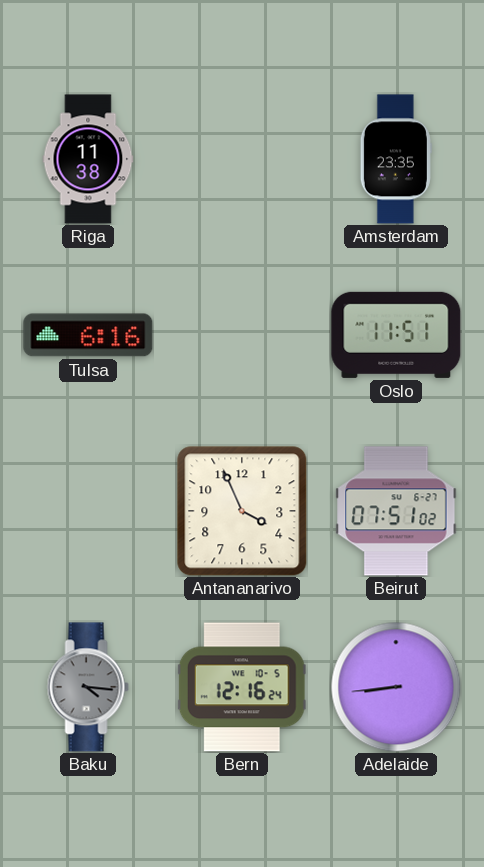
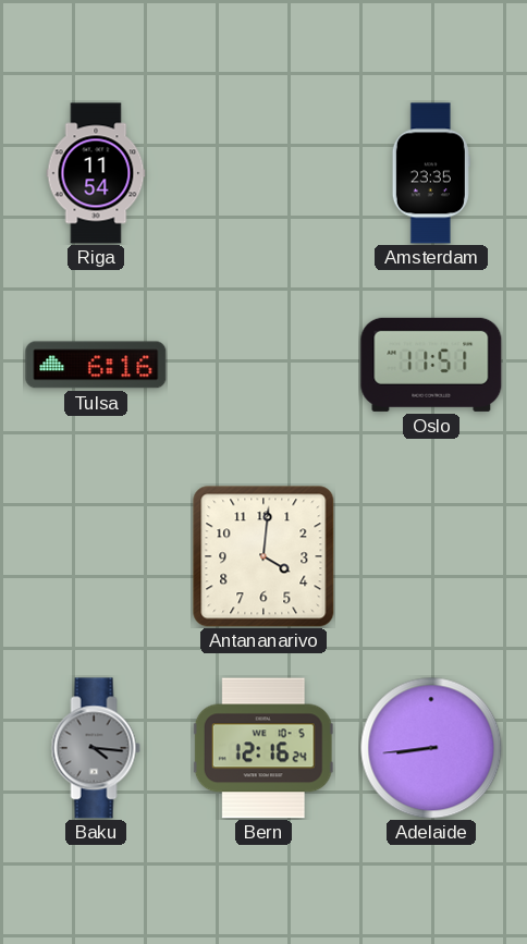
Riga: 11:38 -> 11:54 (96, 173)
Antananarivo: 3:56 -> 4:01 (263, 556)
Beirut: 07:51 -> none (396, 511)
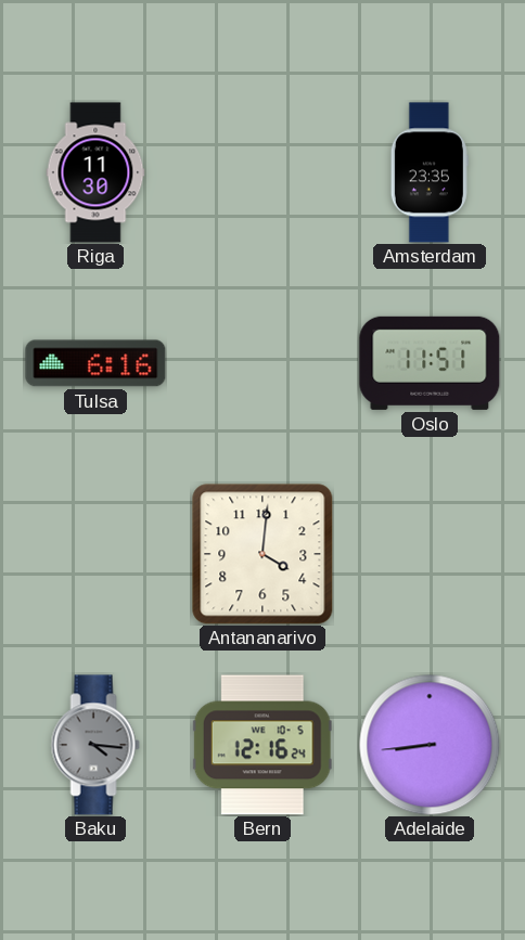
Riga: 11:54 -> 11:30 (95, 172)
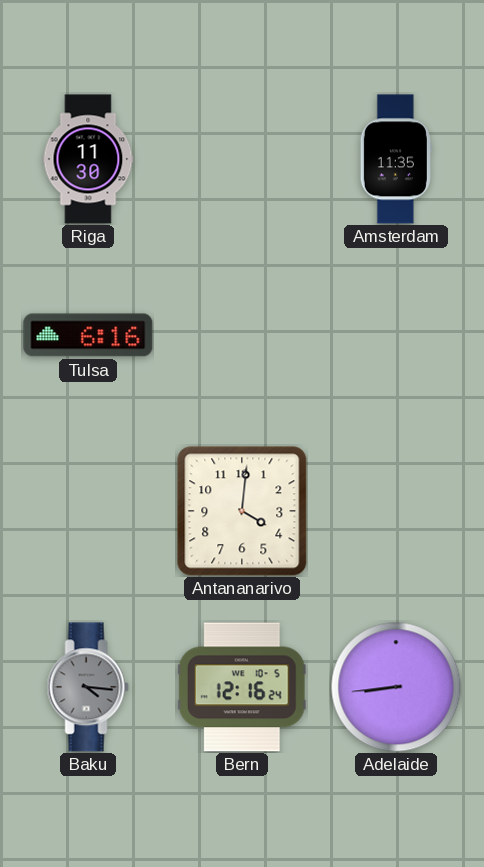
Amsterdam: 23:35 -> 11:35 (396, 159)
Oslo: 11:51 -> none (430, 363)
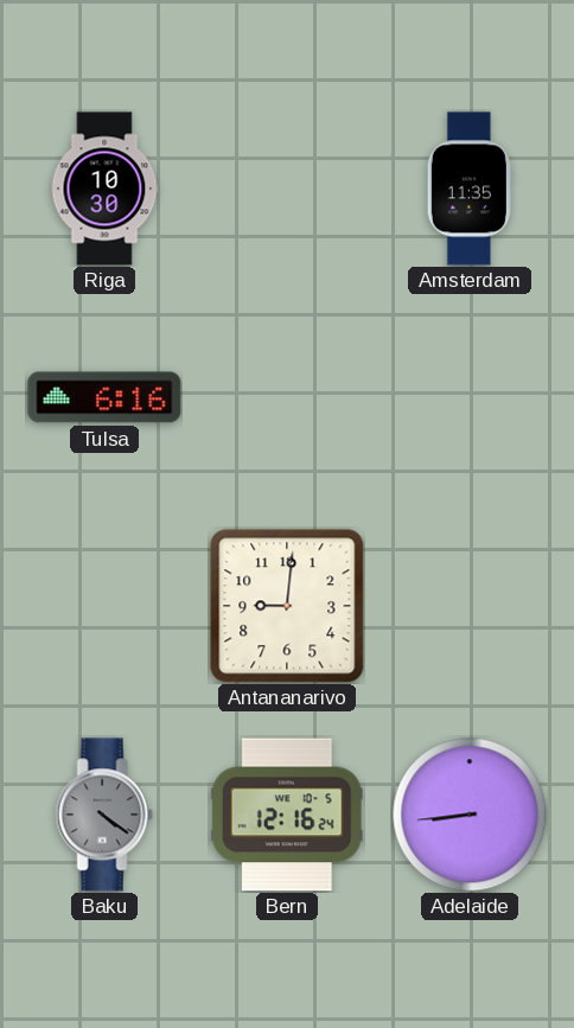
Riga: 11:30 -> 10:30 (104, 189)
Antananarivo: 4:01 -> 9:01 (287, 606)
Baku: 4:16 -> 4:21 (104, 815)
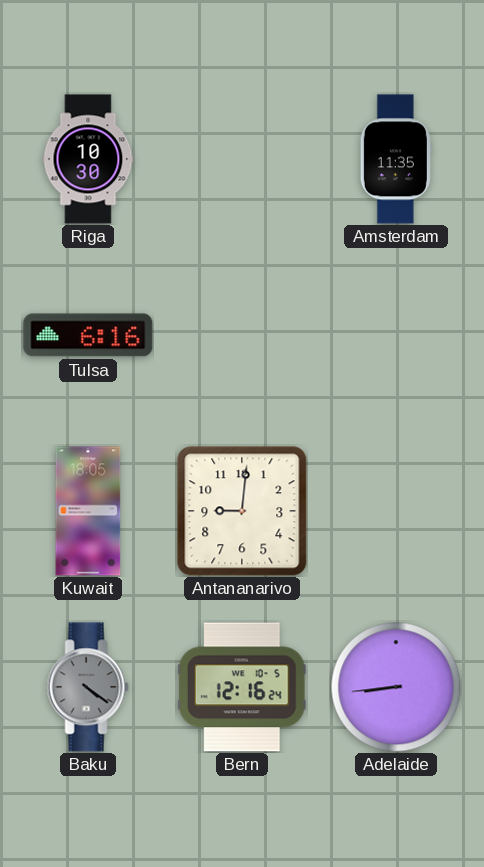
Kuwait: none -> 18:05 (88, 511)
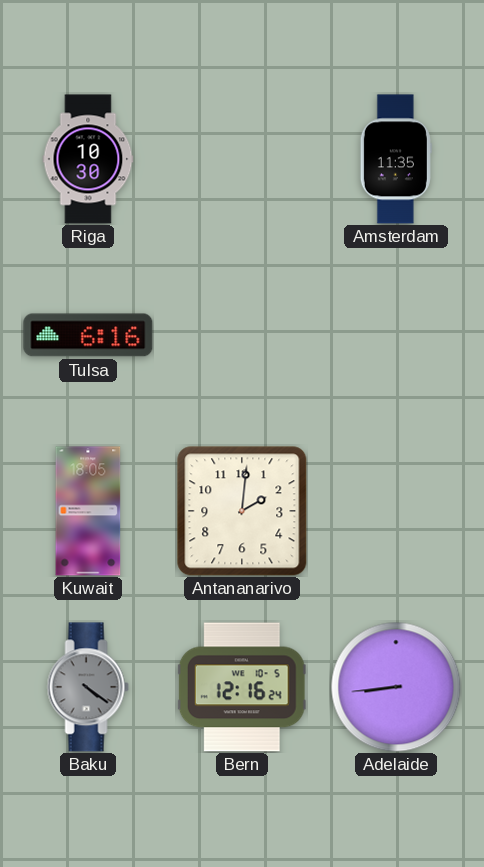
Antananarivo: 9:01 -> 2:01 (242, 511)
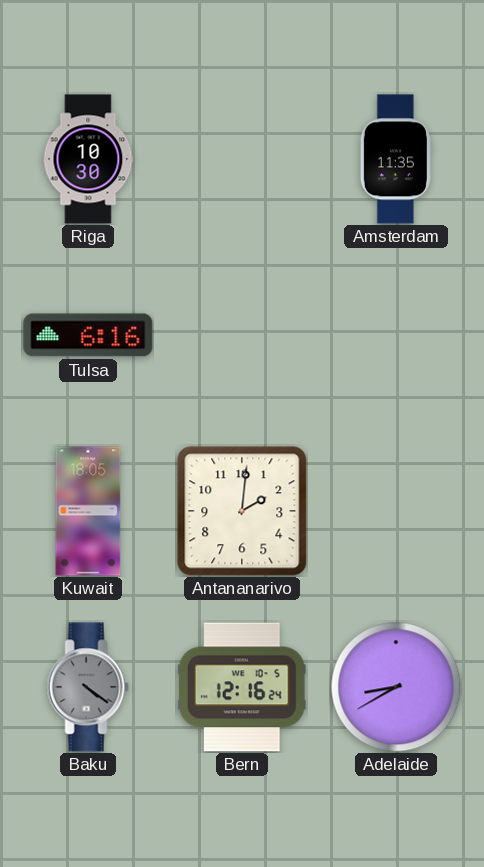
Adelaide: 8:44 -> 8:40 (396, 687)
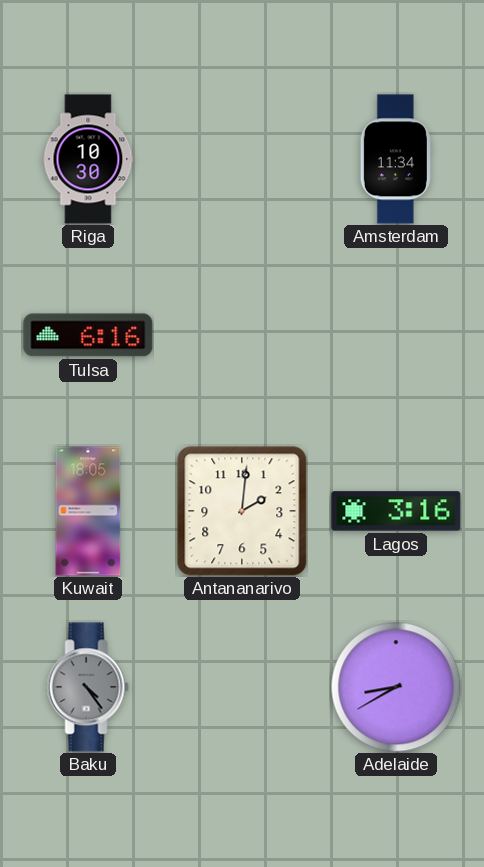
Amsterdam: 11:35 -> 11:34 (396, 159)
Lagos: none -> 3:16 (396, 511)
Baku: 4:21 -> 4:24 (88, 687)
Bern: 12:16 -> none (242, 687)
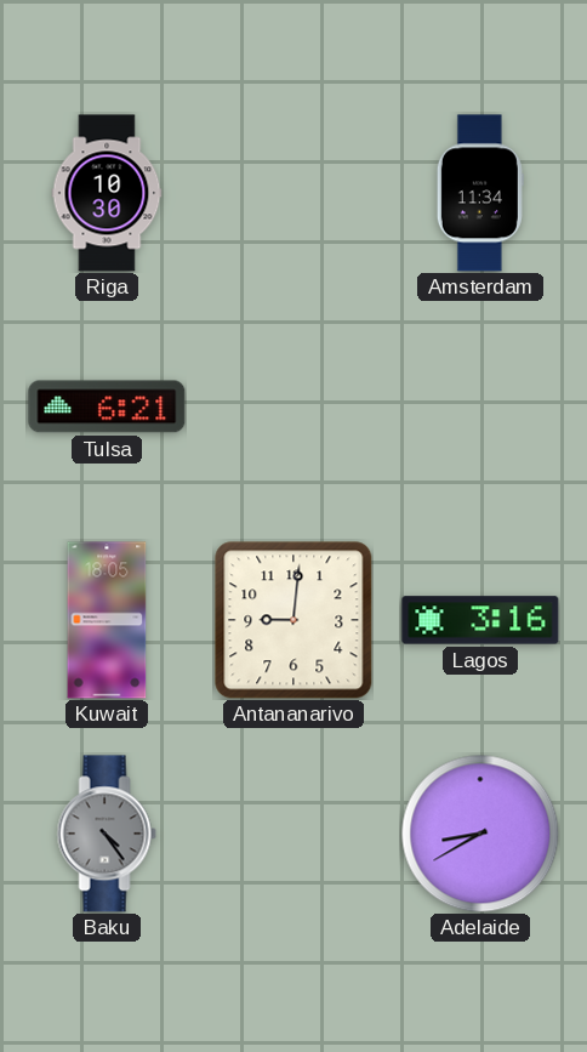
Tulsa: 6:16 -> 6:21 (107, 406)
Antananarivo: 2:01 -> 9:01 (293, 620)
